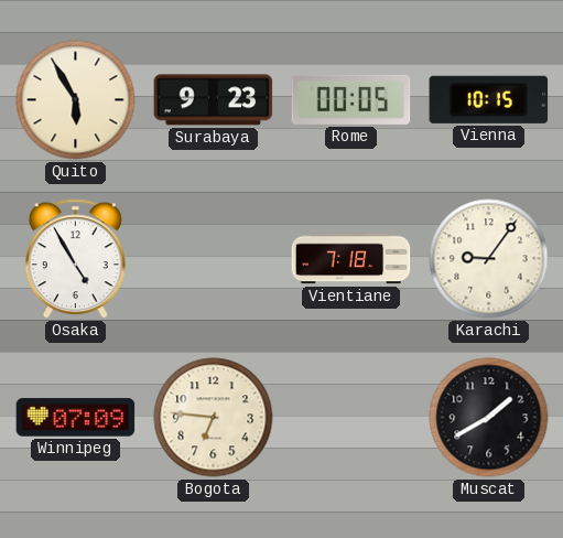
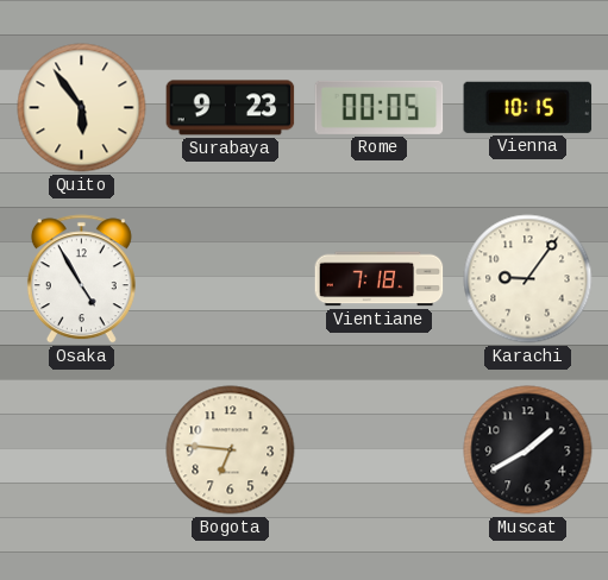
Quito: 5:55 -> 5:54 (82, 108)
Winnipeg: 07:09 -> none (76, 418)
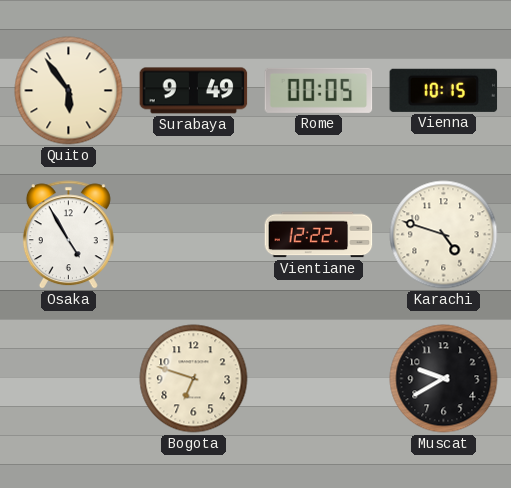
Surabaya: 9:23 -> 9:49 (194, 91)
Vientiane: 7:18 -> 12:22 (319, 235)
Karachi: 9:06 -> 4:48 (444, 235)
Bogota: 6:46 -> 6:48 (194, 379)
Muscat: 1:40 -> 9:40 (444, 379)
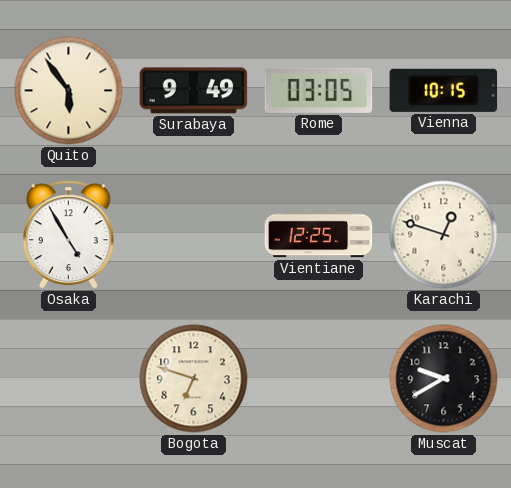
Rome: 00:05 -> 03:05 (319, 90)
Vientiane: 12:22 -> 12:25 (319, 235)
Karachi: 4:48 -> 12:48 (444, 235)
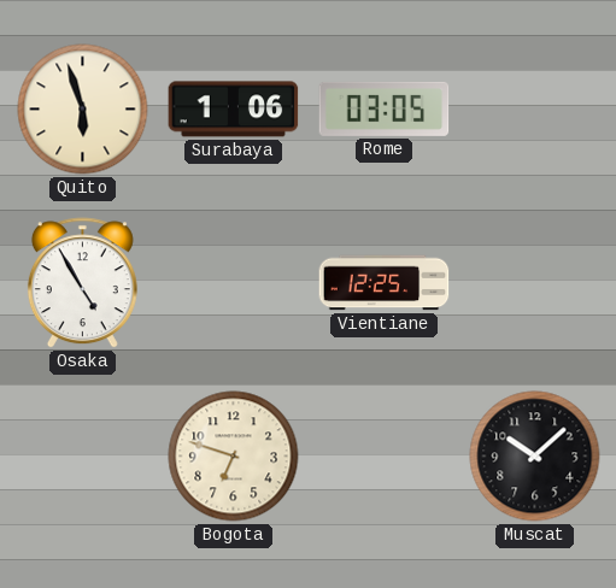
Quito: 5:54 -> 5:57 (83, 110)
Surabaya: 9:49 -> 1:06 (234, 110)
Vienna: 10:15 -> none (444, 90)
Karachi: 12:48 -> none (444, 235)
Muscat: 9:40 -> 10:08 (535, 457)
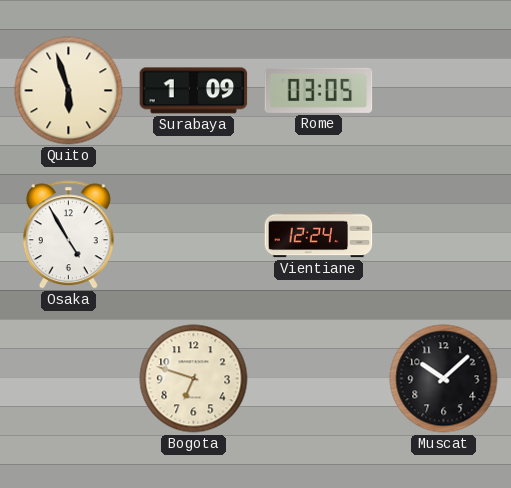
Surabaya: 1:06 -> 1:09 (194, 91)
Vientiane: 12:25 -> 12:24 (319, 235)
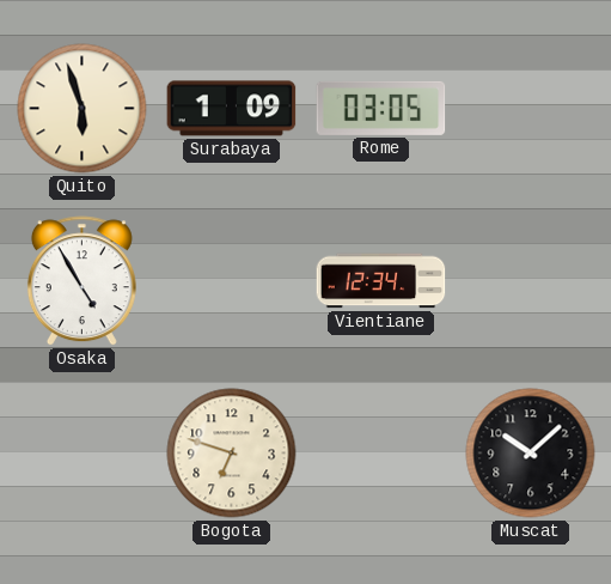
Vientiane: 12:24 -> 12:34 (381, 281)
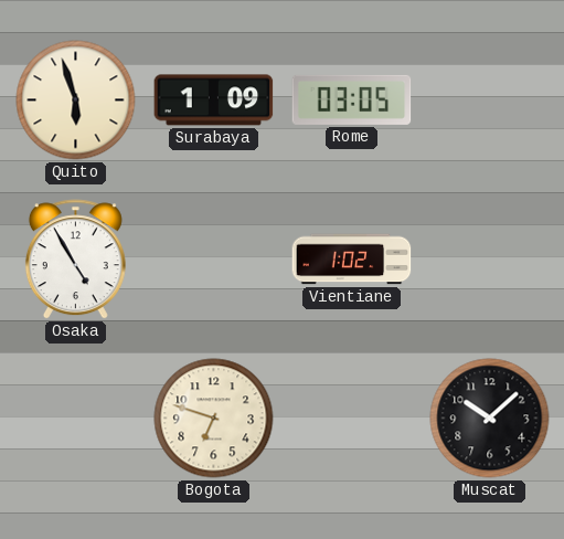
Vientiane: 12:34 -> 1:02 (352, 260)
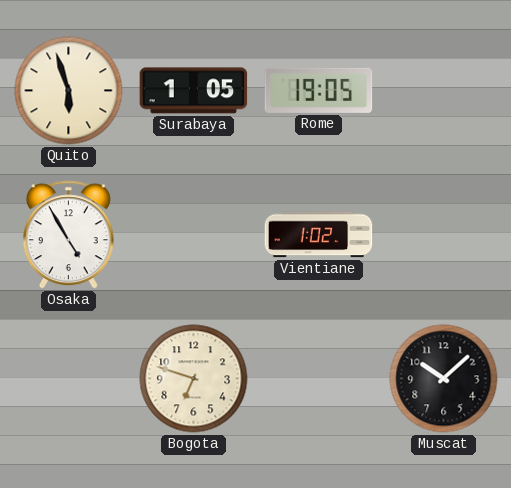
Surabaya: 1:09 -> 1:05 (194, 91)
Rome: 03:05 -> 19:05 (319, 90)
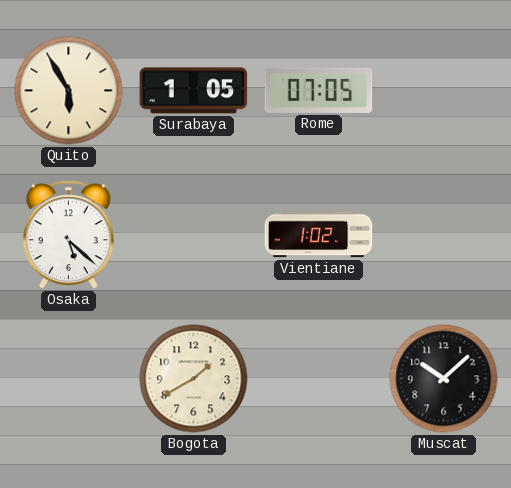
Quito: 5:57 -> 5:55 (69, 91)
Rome: 19:05 -> 07:05 (319, 90)
Osaka: 4:55 -> 5:22 (68, 235)
Bogota: 6:48 -> 1:40 (194, 379)
